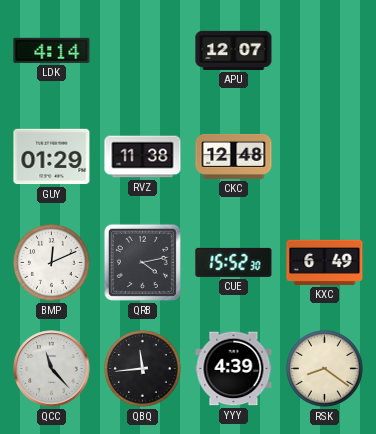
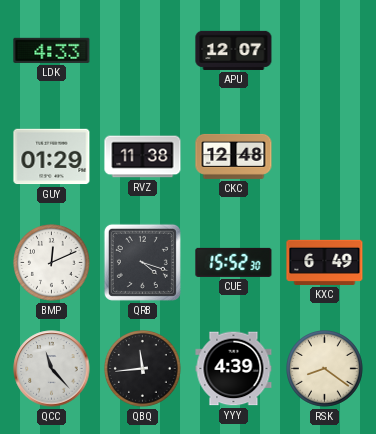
LDK: 4:14 -> 4:33 (52, 50)
QRB: 4:13 -> 4:18 (142, 262)
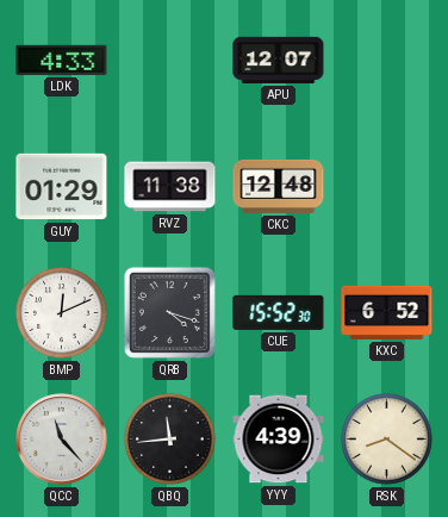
KXC: 6:49 -> 6:52 (387, 312)
